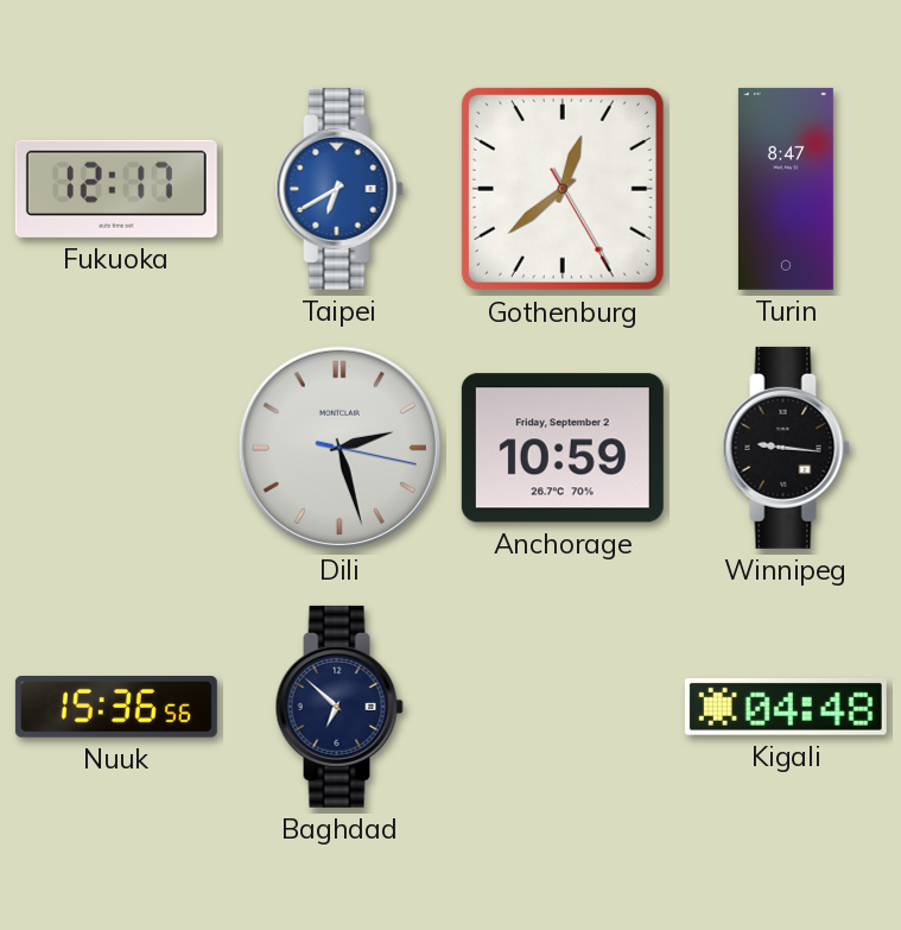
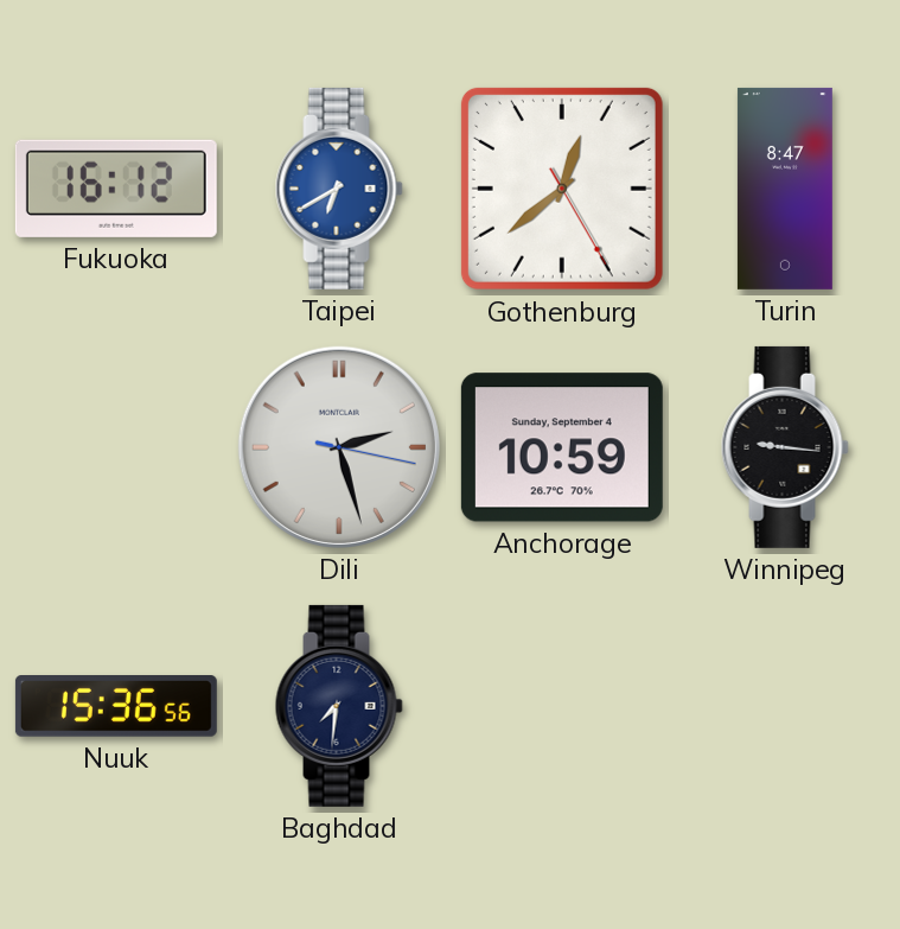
Fukuoka: 12:17 -> 16:12 (116, 189)
Anchorage date: Friday, September 2 -> Sunday, September 4 (562, 447)
Baghdad: 6:52 -> 7:31 (339, 706)
Kigali: 04:48 -> none (786, 708)
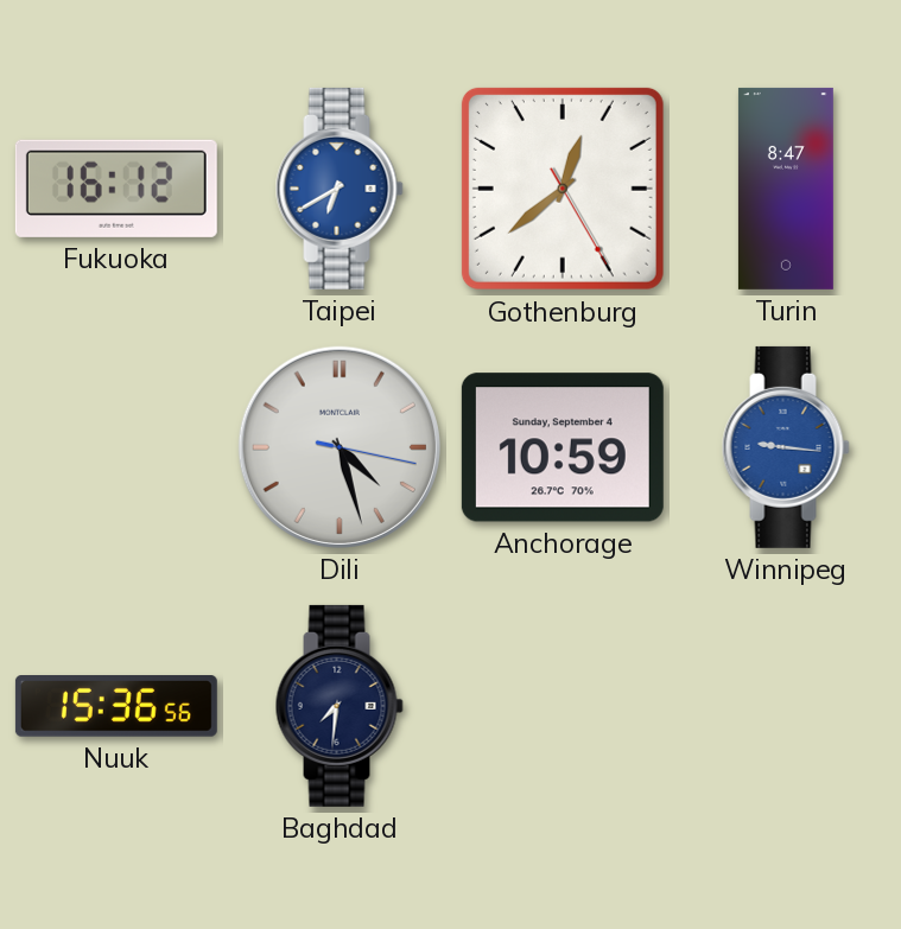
Dili: 2:27 -> 4:27 (340, 447)
Winnipeg dial: black -> blue (786, 447)
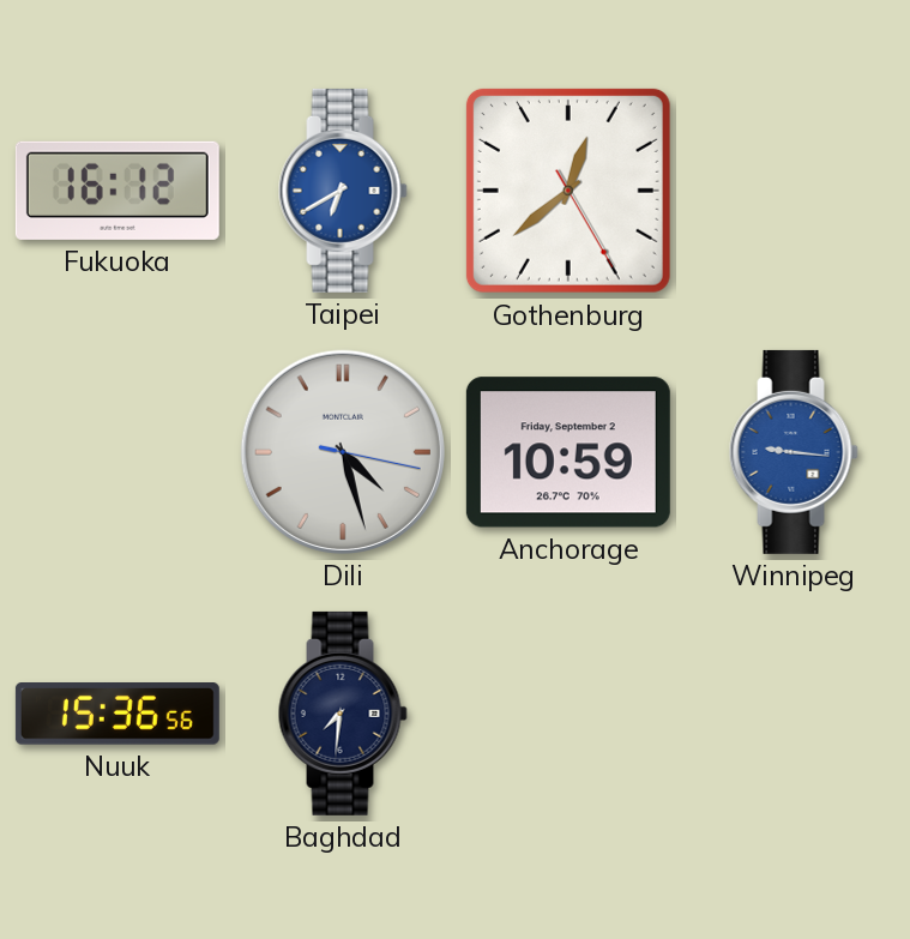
Turin: 8:47 -> none (786, 189)
Anchorage date: Sunday, September 4 -> Friday, September 2 (568, 452)
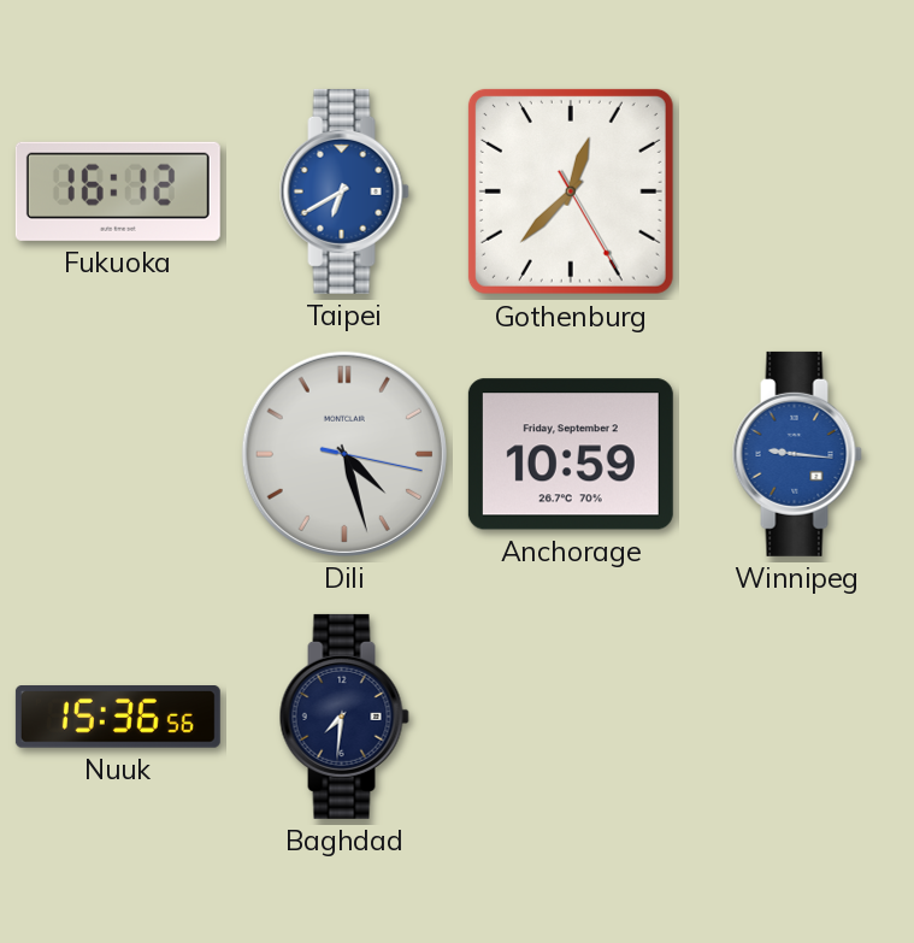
Gothenburg: 12:38 -> 12:37 (571, 191)
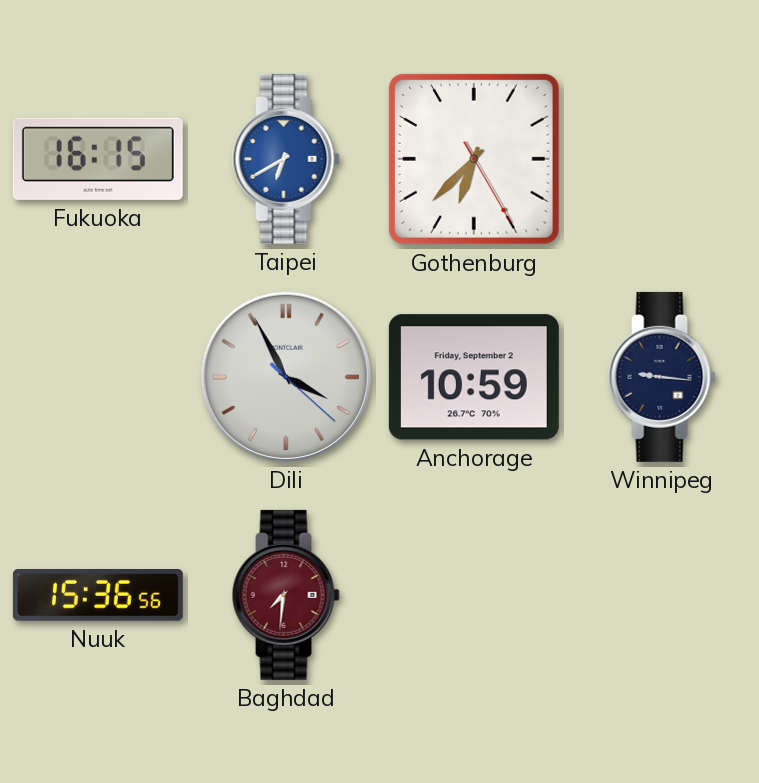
Fukuoka: 16:12 -> 16:15 (98, 159)
Gothenburg: 12:37 -> 6:37 (474, 159)
Dili: 4:27 -> 3:55 (286, 377)
Winnipeg dial: blue -> navy (662, 377)
Baghdad dial: navy -> burgundy (286, 595)
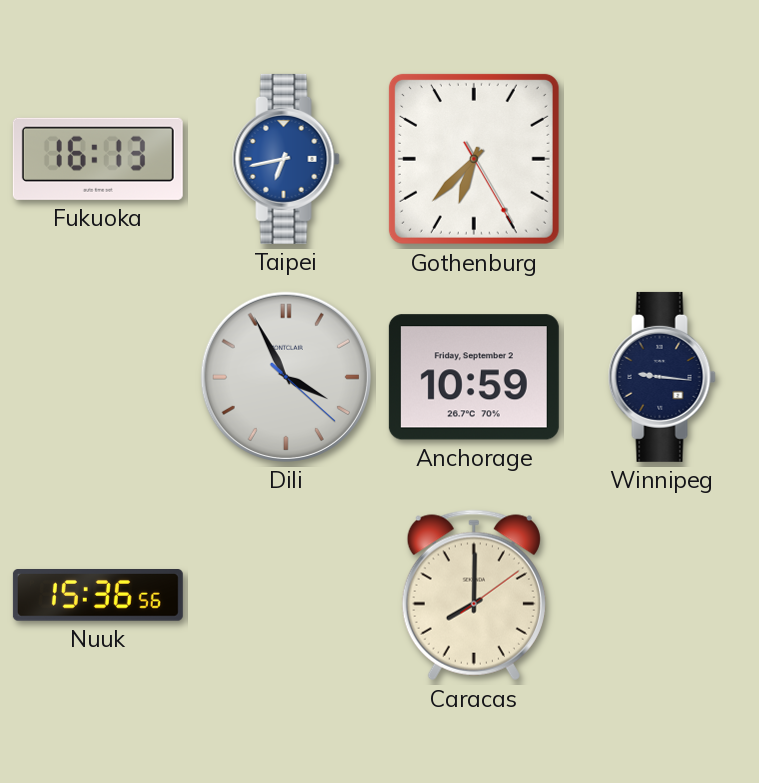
Fukuoka: 16:15 -> 16:13 (98, 159)
Taipei: 6:40 -> 6:43 (286, 159)
Baghdad: 7:31 -> none (286, 595)
Caracas: none -> 8:00 (474, 595)
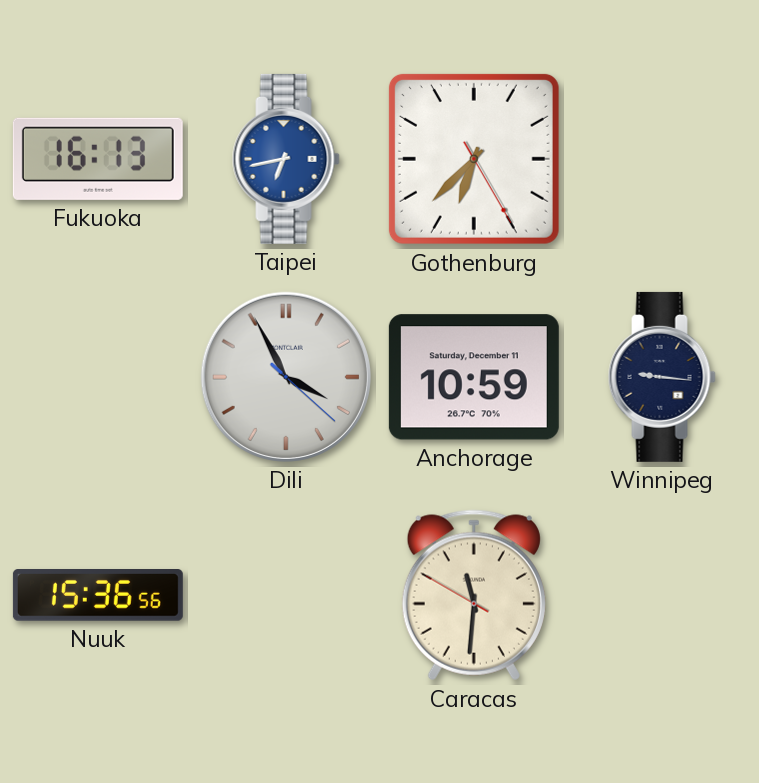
Anchorage date: Friday, September 2 -> Saturday, December 11 (474, 377)
Caracas: 8:00 -> 11:30 (474, 595)
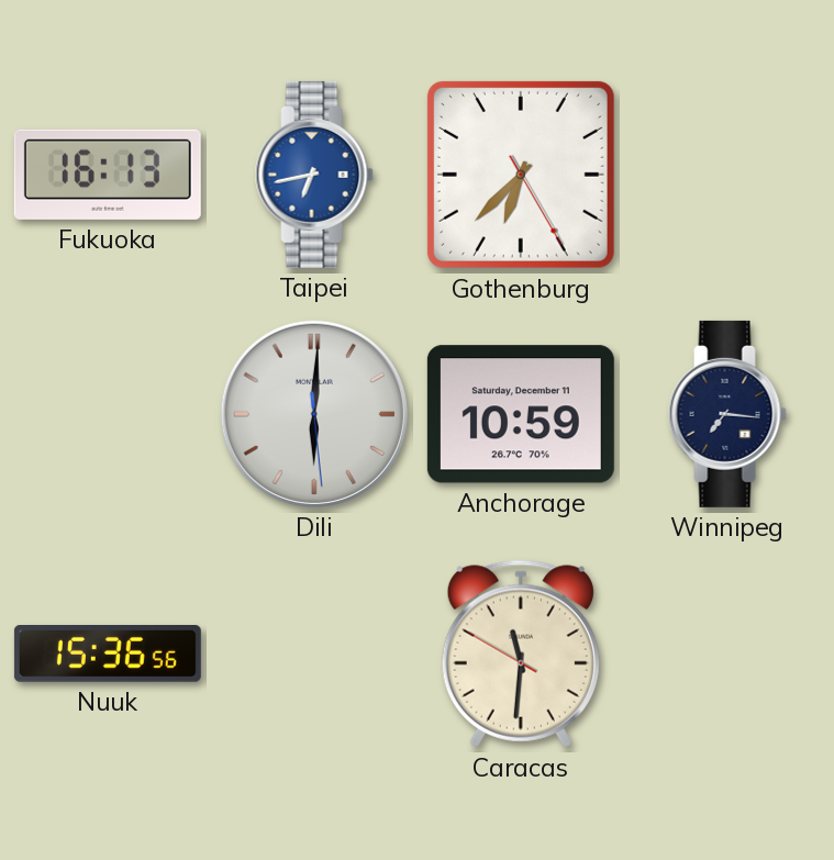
Dili: 3:55 -> 6:00 (314, 414)
Winnipeg: 9:16 -> 7:16 (727, 414)
